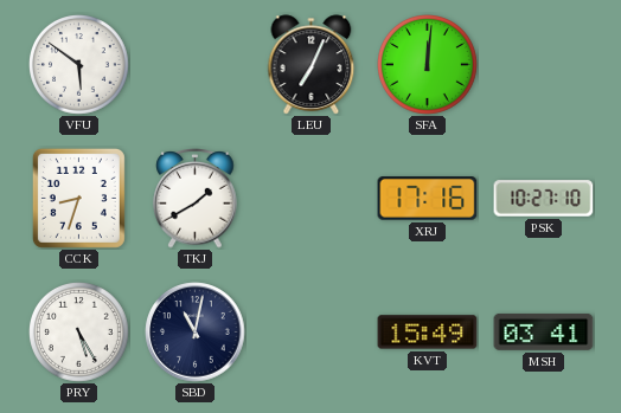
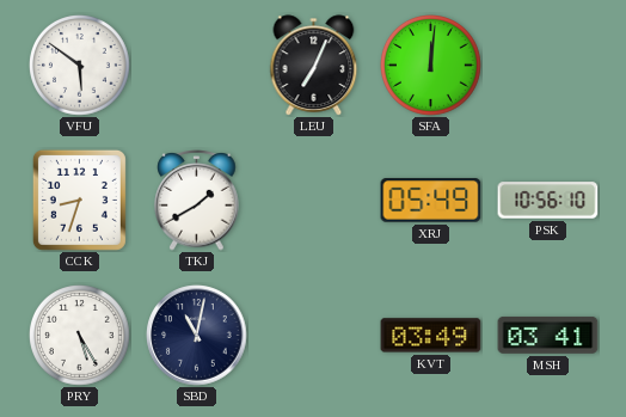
XRJ: 17:16 -> 05:49 (431, 201)
PSK: 10:27 -> 10:56 (548, 201)
KVT: 15:49 -> 03:49 (431, 336)
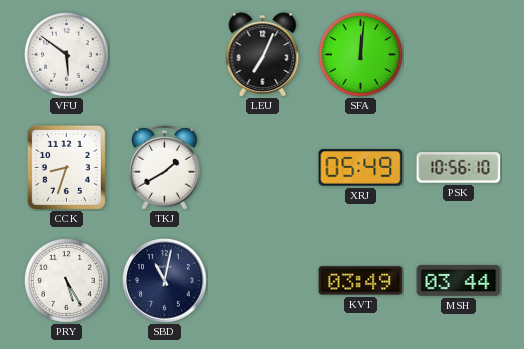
MSH: 03:41 -> 03:44 (459, 280)
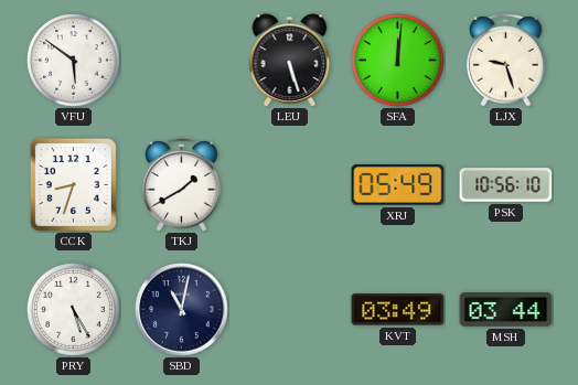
LEU: 7:04 -> 5:27 (290, 61)
LJX: none -> 9:27 (506, 61)
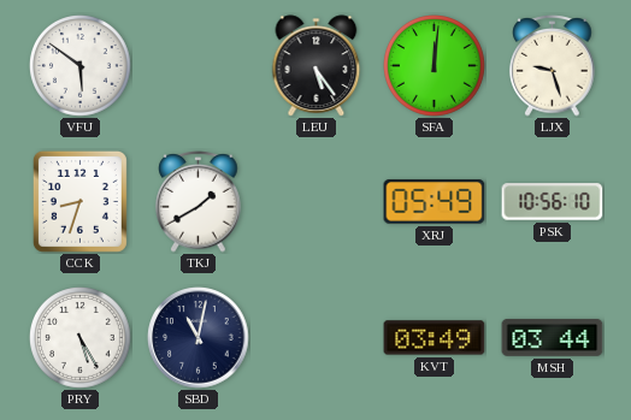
LEU: 5:27 -> 5:24 (317, 66)
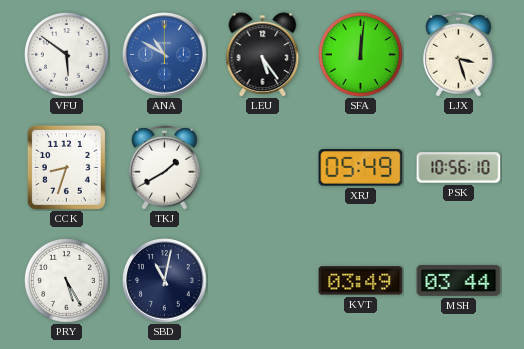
ANA: none -> 10:50 (165, 55)
LJX: 9:27 -> 3:27 (459, 55)
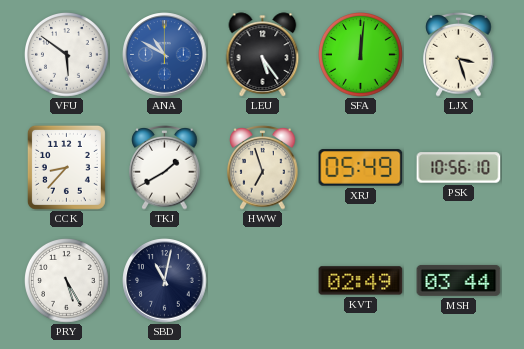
CCK: 8:33 -> 8:37 (66, 167)
HWW: none -> 6:57 (263, 168)
KVT: 03:49 -> 02:49 (361, 281)
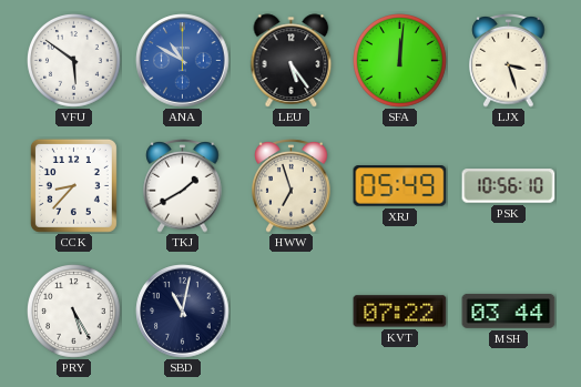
KVT: 02:49 -> 07:22 (400, 312)
